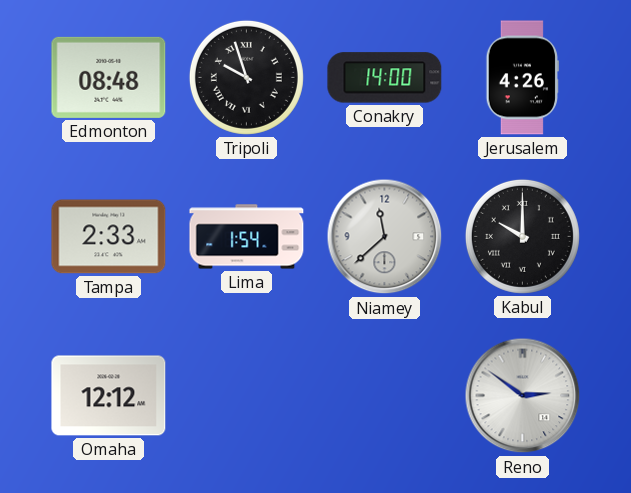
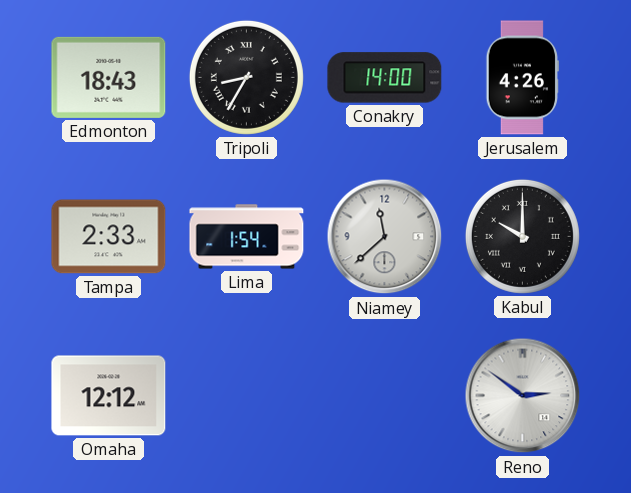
Edmonton: 08:48 -> 18:43 (109, 77)
Tripoli: 9:57 -> 8:35 (246, 77)
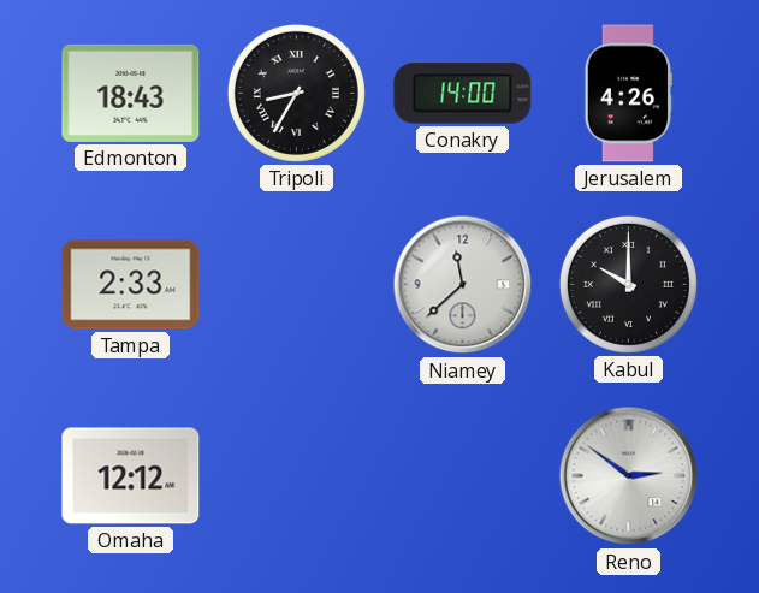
Lima: 1:54 -> none (247, 237)
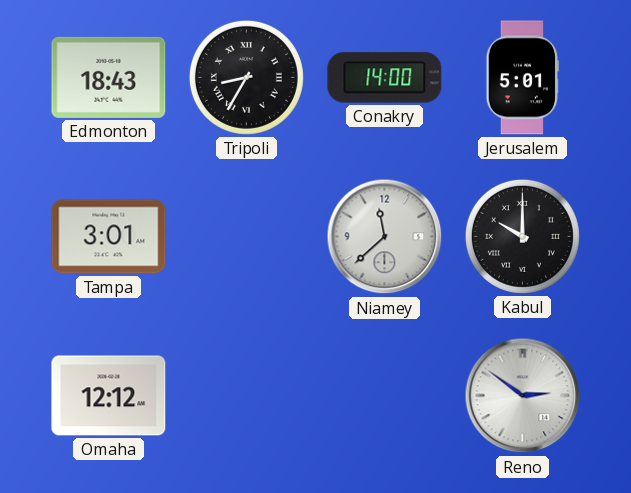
Jerusalem: 4:26 -> 5:01 (522, 78)
Tampa: 2:33 -> 3:01 (109, 237)
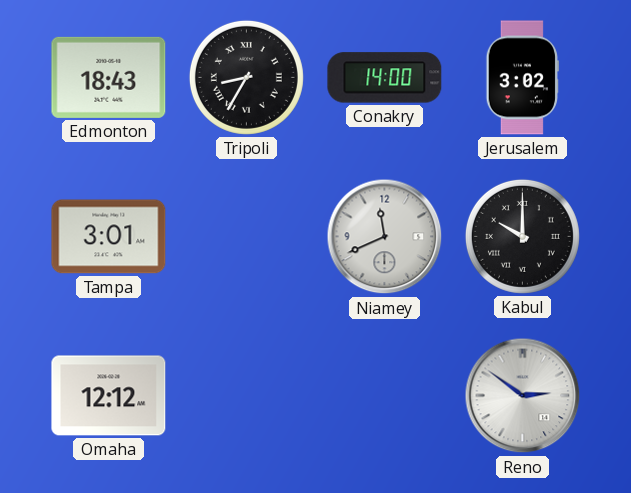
Jerusalem: 5:01 -> 3:02 (522, 78)
Niamey: 11:38 -> 11:41 (385, 237)
